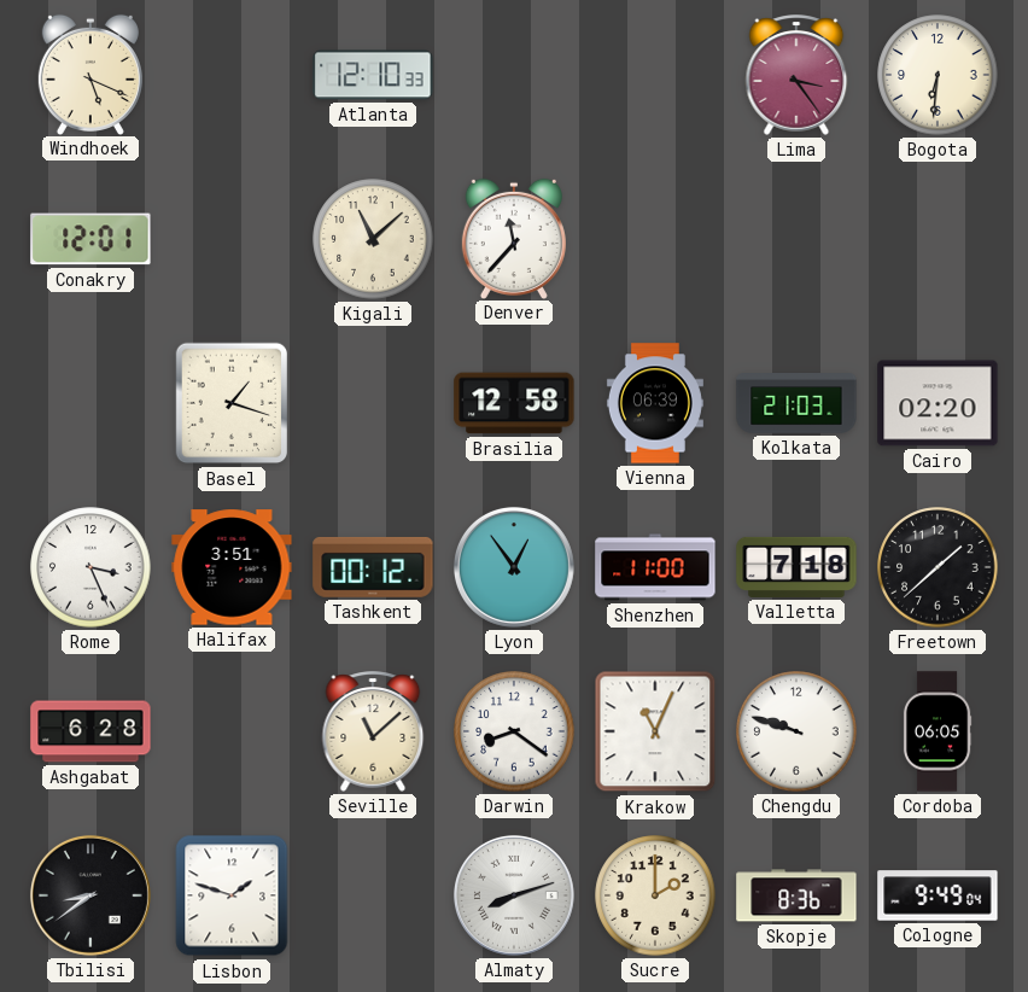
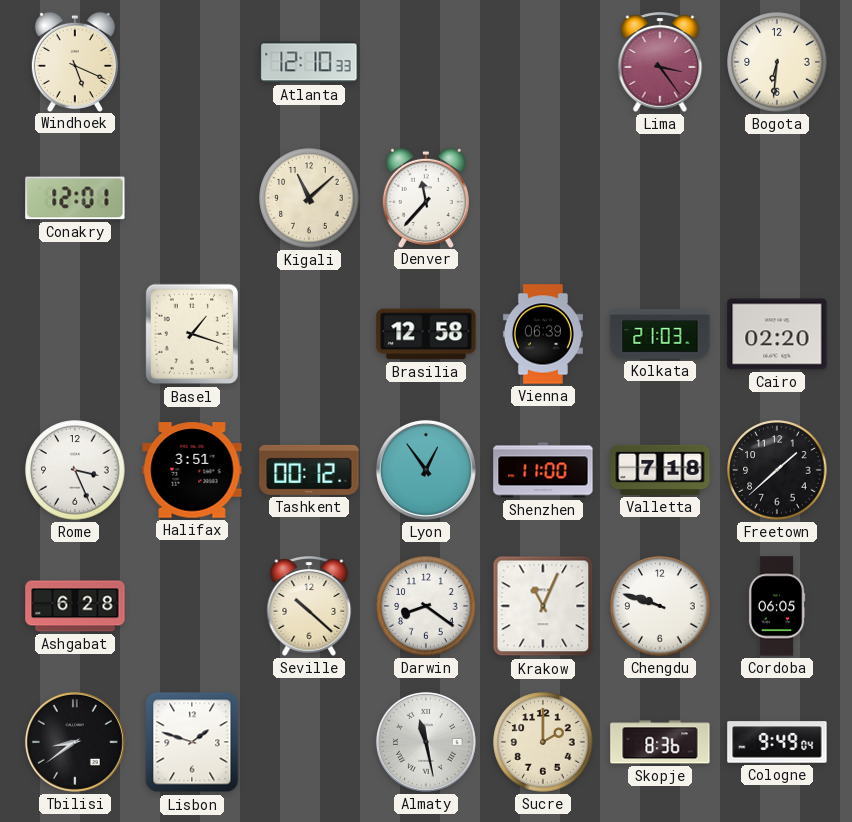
Seville: 11:08 -> 10:22 (309, 606)
Almaty: 8:12 -> 11:28 (426, 742)
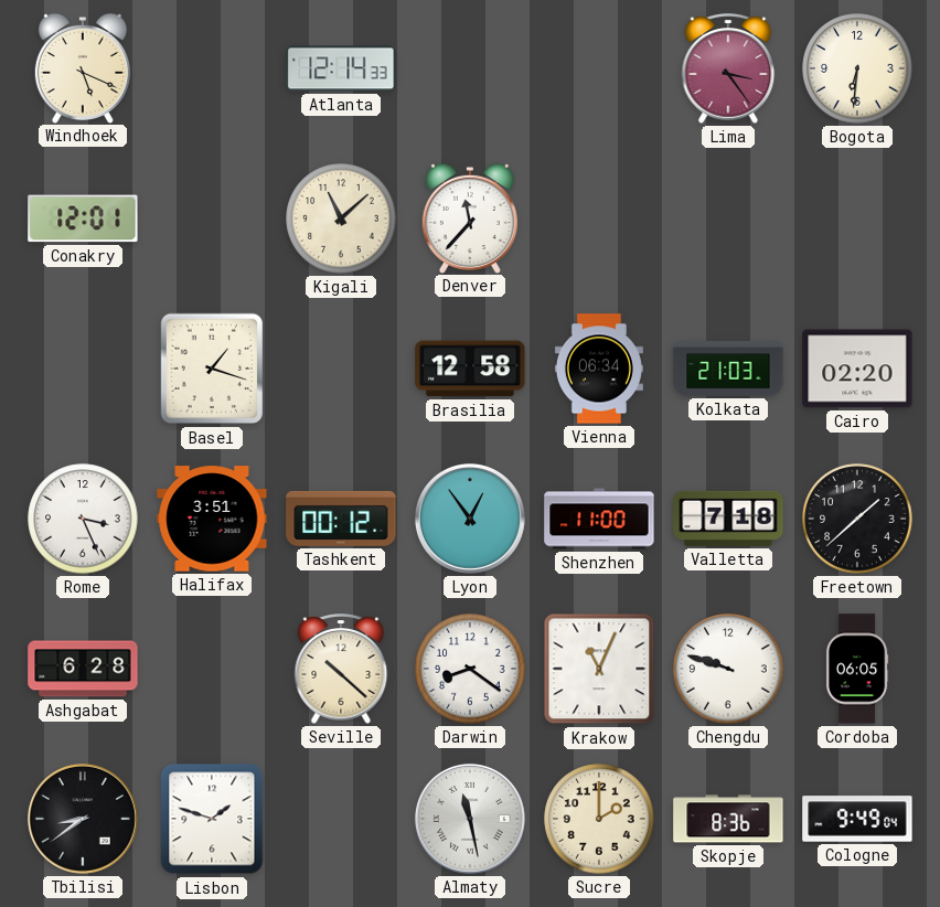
Atlanta: 12:10 -> 12:14 (341, 68)
Vienna: 06:39 -> 06:34 (599, 369)
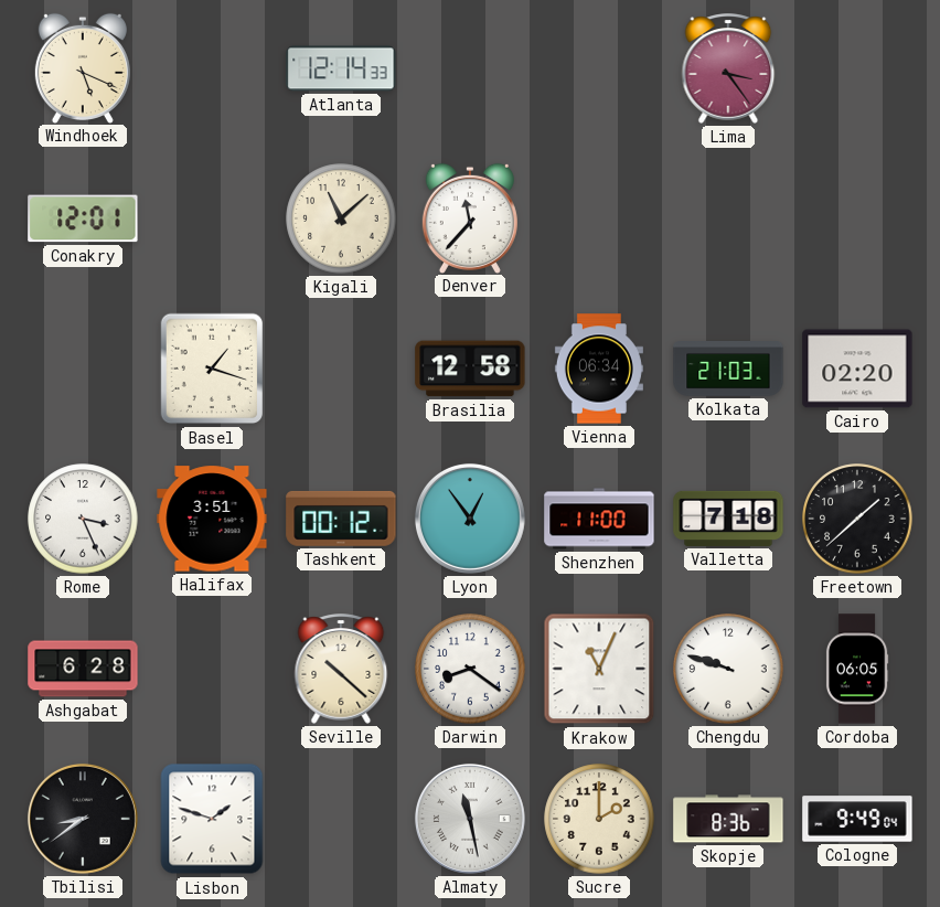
Bogota: 6:31 -> none (857, 68)
